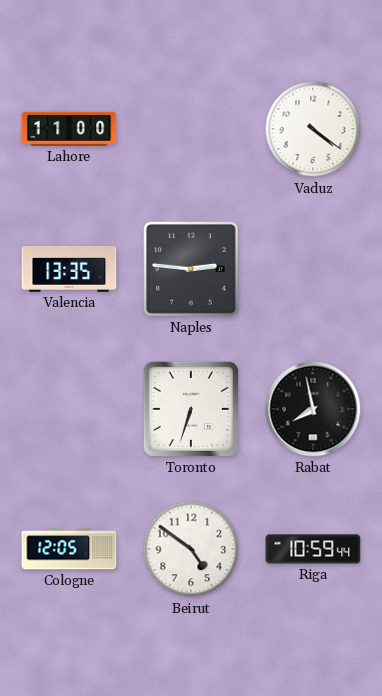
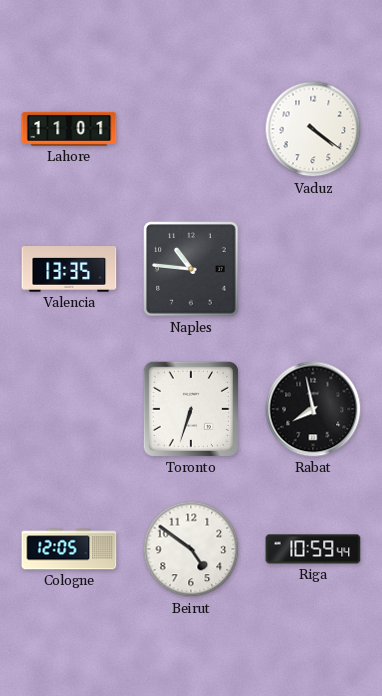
Lahore: 11:00 -> 11:01 (69, 129)
Naples: 2:46 -> 10:46 (191, 269)
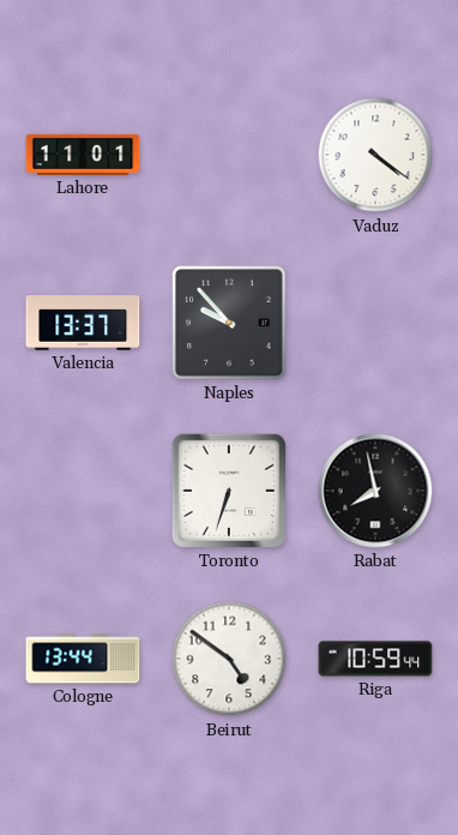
Valencia: 13:35 -> 13:37 (83, 323)
Naples: 10:46 -> 9:53 (229, 323)
Cologne: 12:05 -> 13:44 (83, 659)
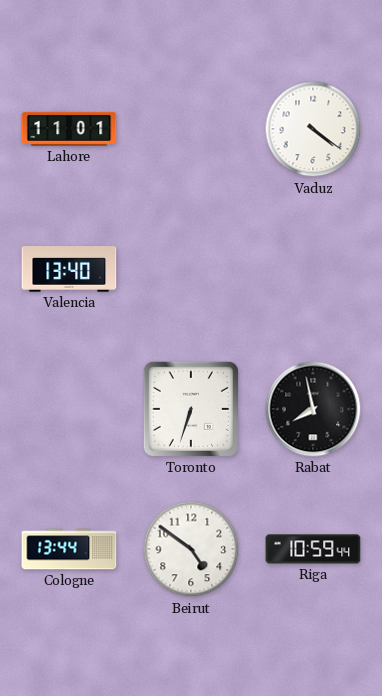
Valencia: 13:37 -> 13:40 (69, 269)
Naples: 9:53 -> none (229, 323)
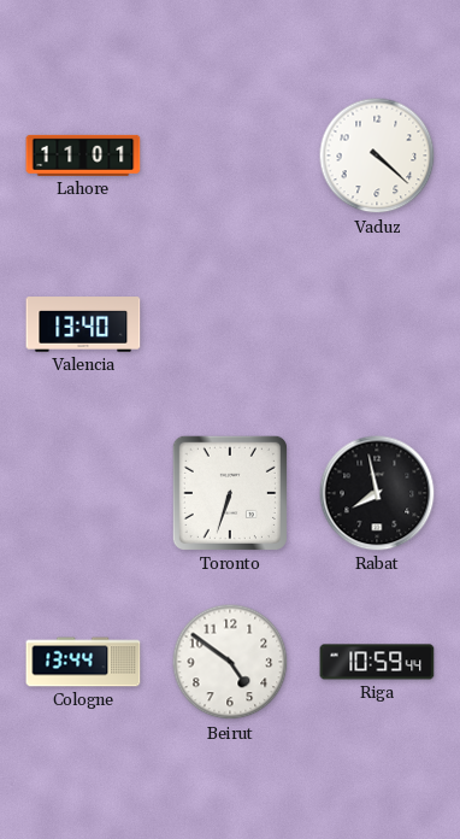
Vaduz: 4:21 -> 4:22 (377, 156)
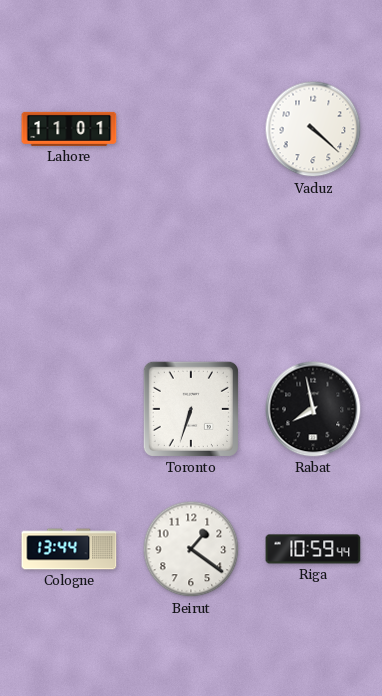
Valencia: 13:40 -> none (83, 324)
Beirut: 4:51 -> 1:21 (191, 549)
